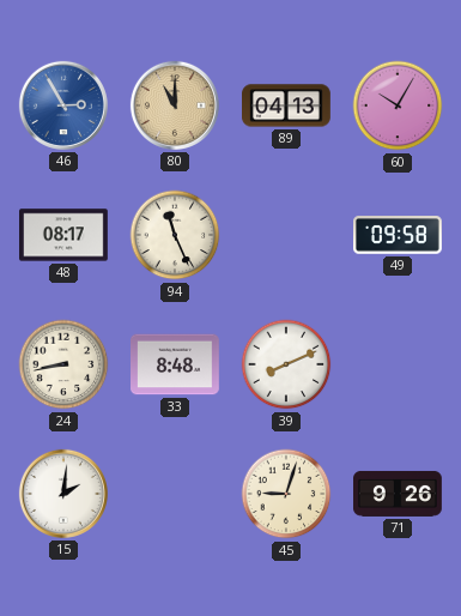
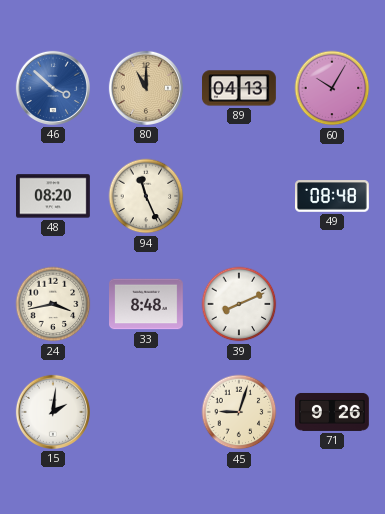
46: 2:55 -> 3:52 (53, 88)
48: 08:17 -> 08:20 (54, 196)
49: 09:58 -> 08:48 (333, 196)
24: 8:43 -> 3:43 (53, 304)
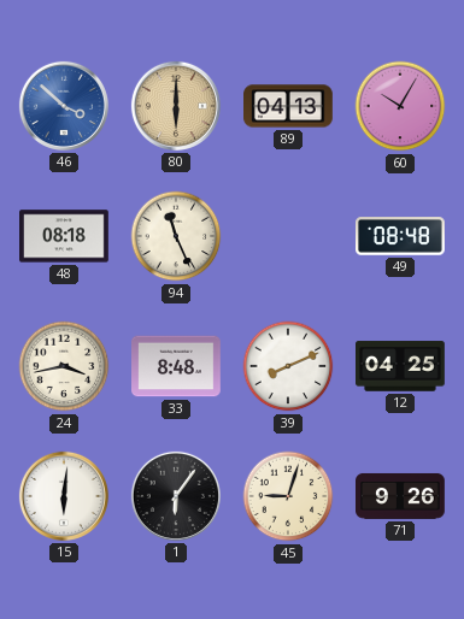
80: 11:00 -> 6:00 (176, 106)
48: 08:20 -> 08:18 (65, 236)
12: none -> 04:25 (401, 366)
15: 2:01 -> 6:01 (64, 496)
1: none -> 6:06 (176, 496)
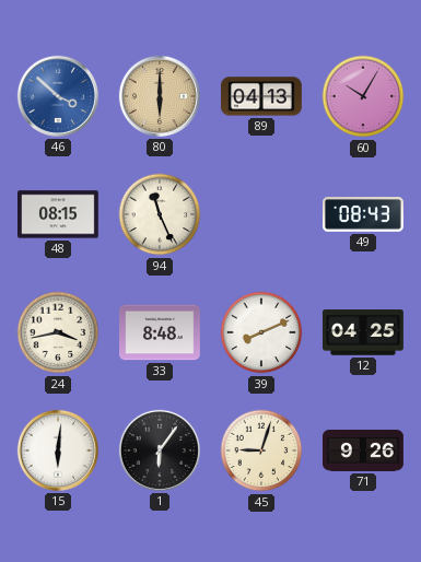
48: 08:18 -> 08:15 (59, 214)
49: 08:48 -> 08:43 (364, 214)
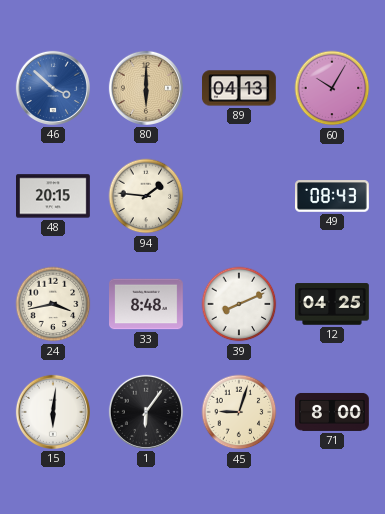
48: 08:15 -> 20:15 (54, 196)
94: 11:26 -> 1:46 (146, 196)
71: 9:26 -> 8:00 (333, 412)
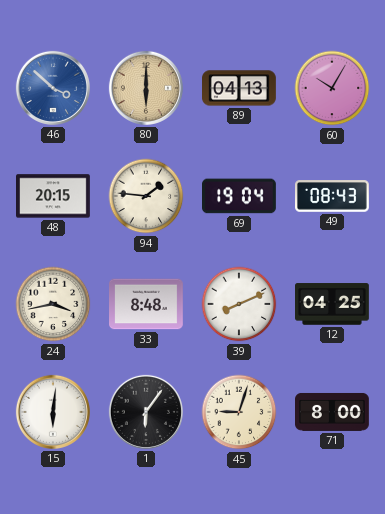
69: none -> 19:04 (240, 196)
